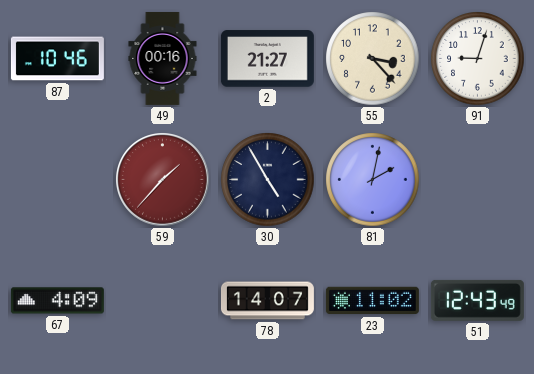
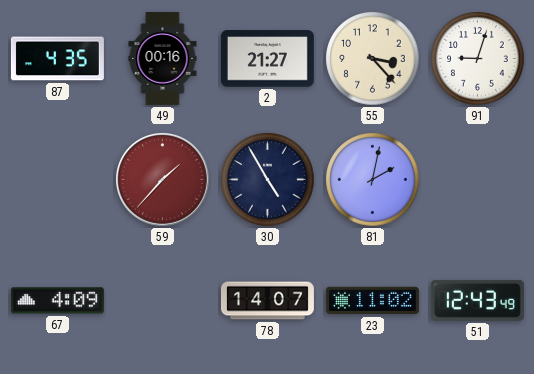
87: 10:46 -> 4:35 (57, 59)
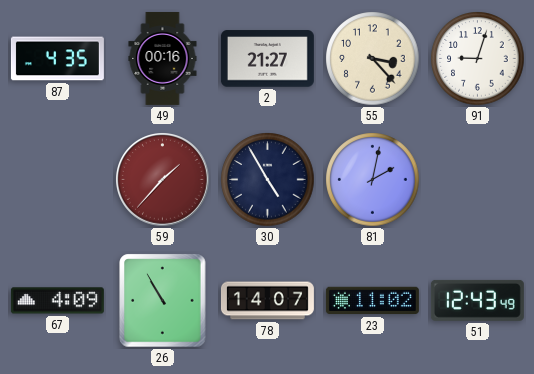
26: none -> 10:55 (163, 301)
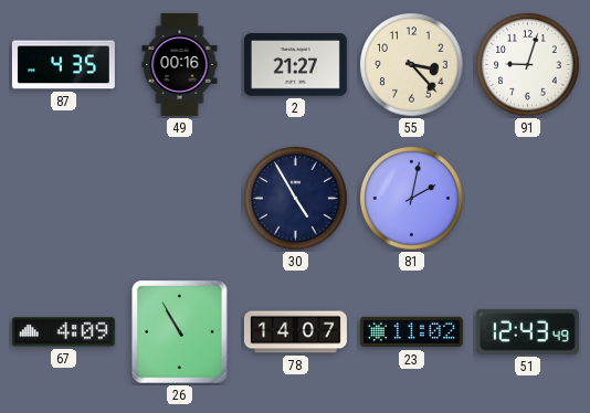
59: 1:37 -> none (163, 180)
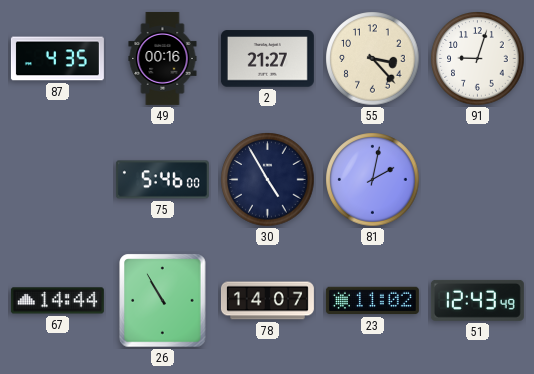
75: none -> 5:46 (162, 180)
67: 4:09 -> 14:44 (57, 301)
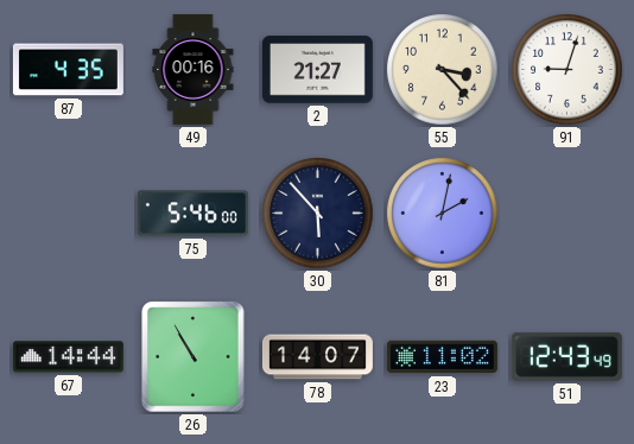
30: 4:55 -> 5:53 (318, 214)
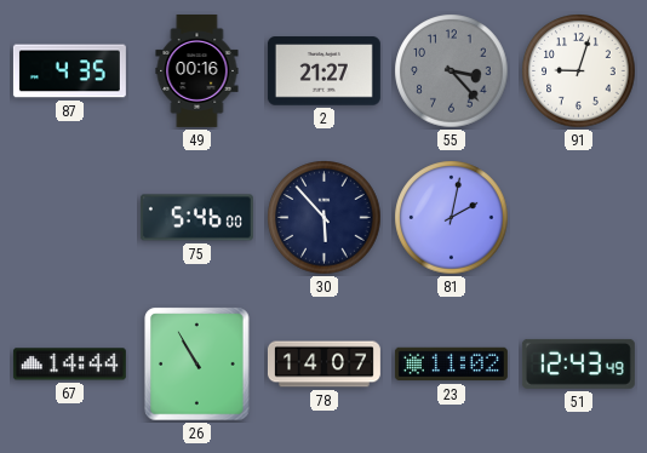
55 dial: cream -> grey (452, 71)
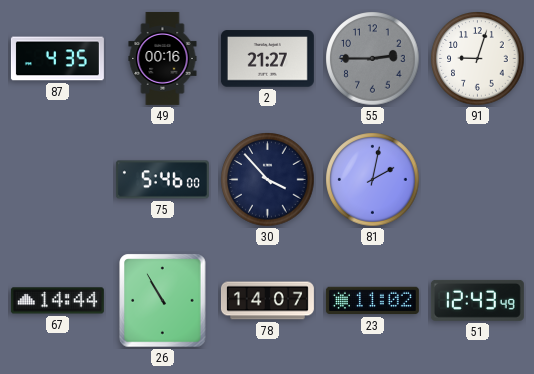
55: 3:23 -> 2:45 (373, 59)
30: 5:53 -> 3:53 (268, 180)
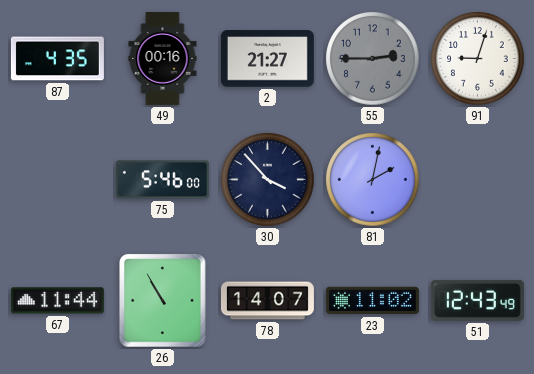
67: 14:44 -> 11:44 (57, 301)
